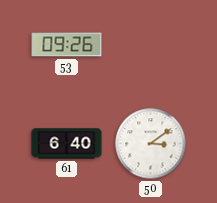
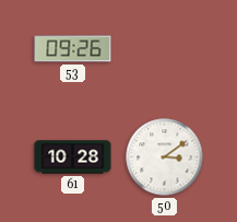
61: 6:40 -> 10:28 (73, 157)
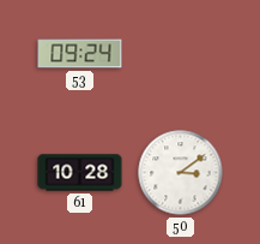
53: 09:26 -> 09:24 (80, 54)
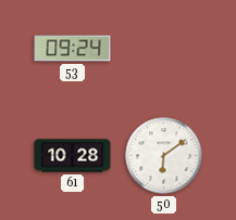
50: 3:09 -> 6:09 (164, 156)
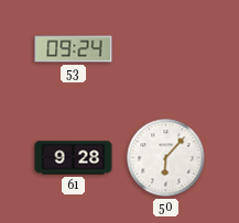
61: 10:28 -> 9:28 (74, 158)
50: 6:09 -> 6:07 (166, 158)
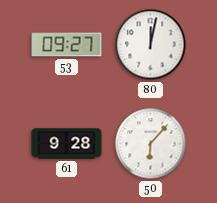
53: 09:24 -> 09:27 (67, 45)
80: none -> 12:02 (151, 45)
